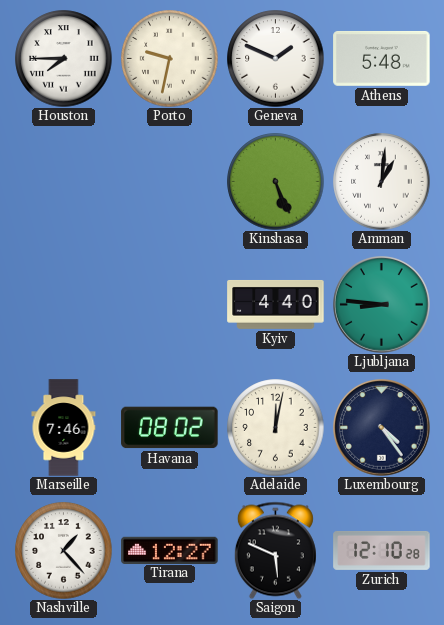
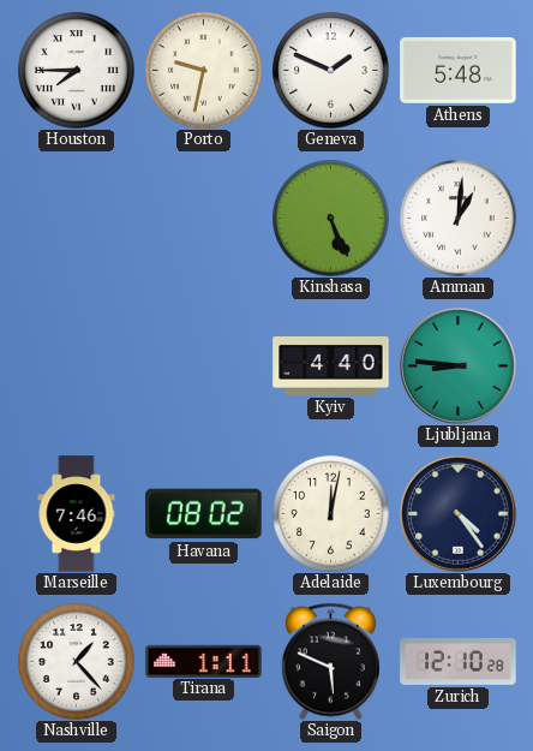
Tirana: 12:27 -> 1:11 (204, 661)
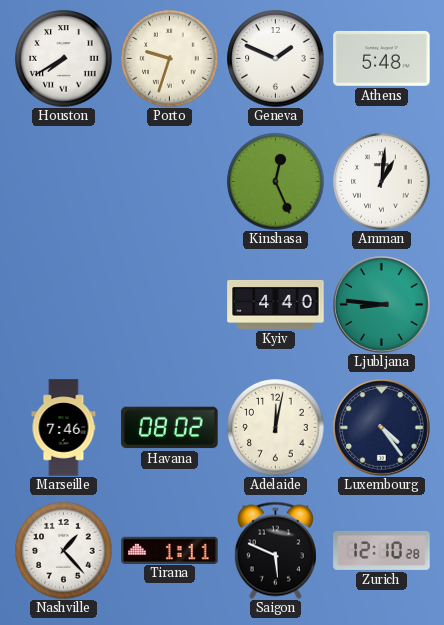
Houston: 7:45 -> 7:40 (64, 59)
Porto: 9:32 -> 9:33 (170, 59)
Kinshasa: 5:26 -> 12:26 (276, 182)
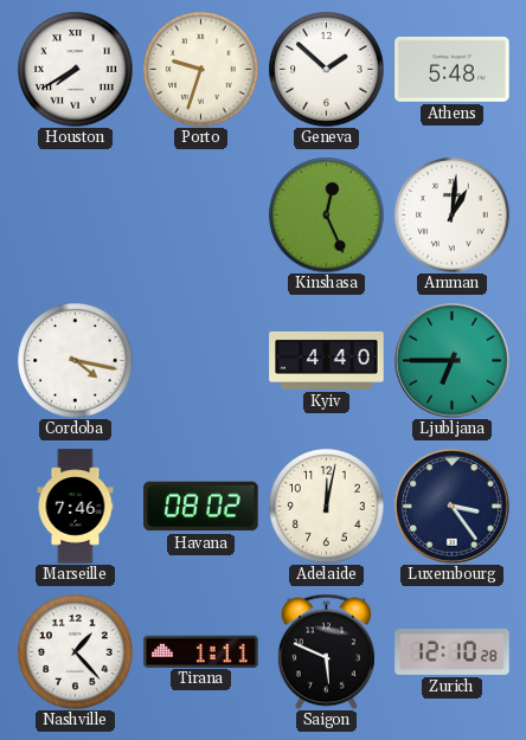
Geneva: 1:49 -> 1:52 (327, 70)
Cordoba: none -> 4:17 (76, 361)
Ljubljana: 8:46 -> 6:45 (453, 361)
Luxembourg: 4:24 -> 3:24 (453, 507)
